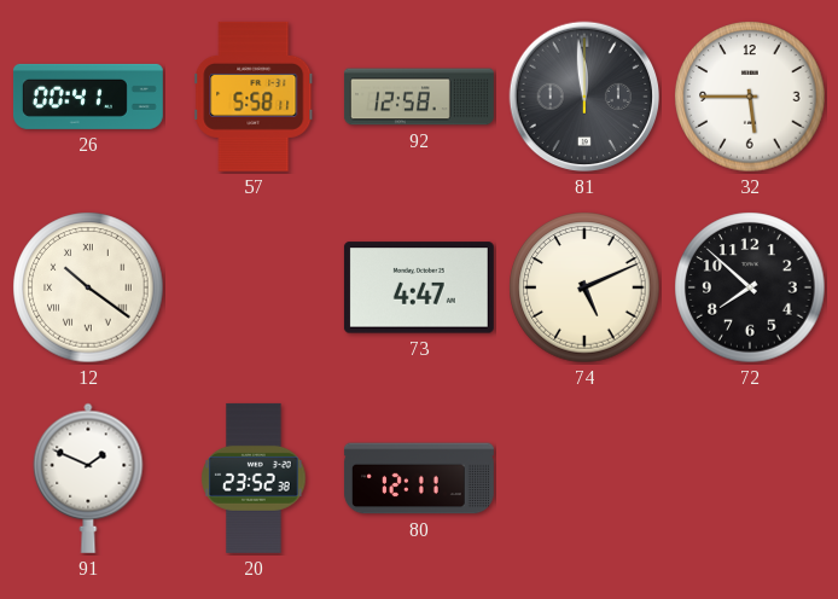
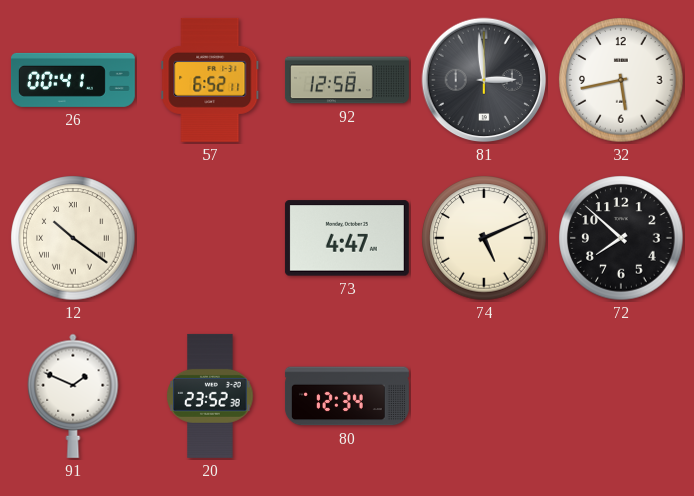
57: 5:58 -> 6:52 (210, 80)
81: 11:59 -> 2:59 (484, 80)
32: 5:45 -> 5:43 (621, 80)
80: 12:11 -> 12:34 (347, 396)
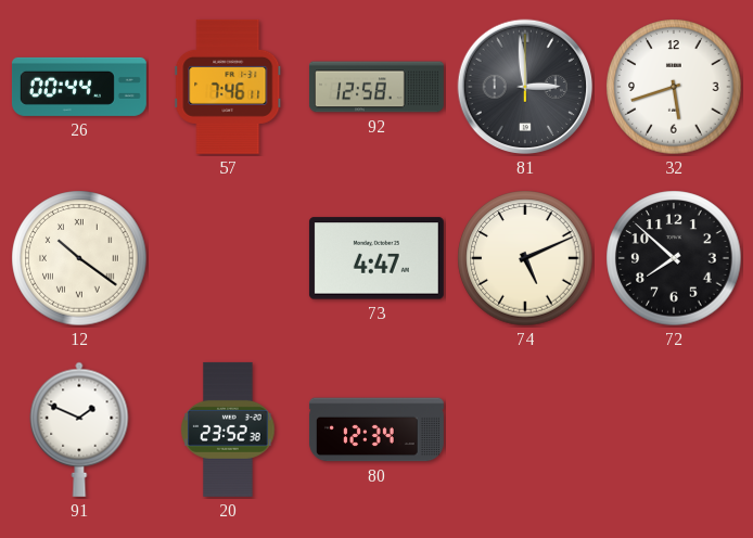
26: 00:41 -> 00:44 (79, 87)
57: 6:52 -> 7:46 (228, 87)
32: 5:43 -> 5:42 (674, 87)
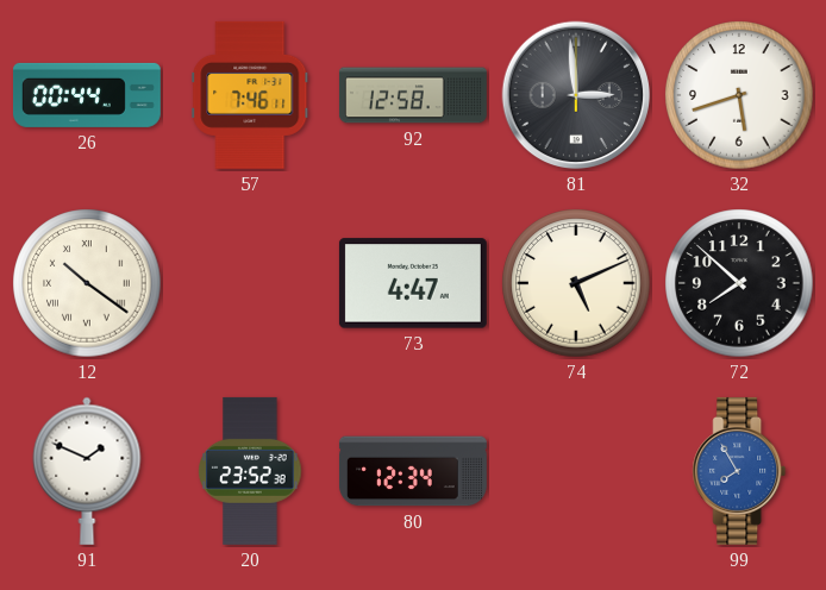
99: none -> 7:55 (739, 471)
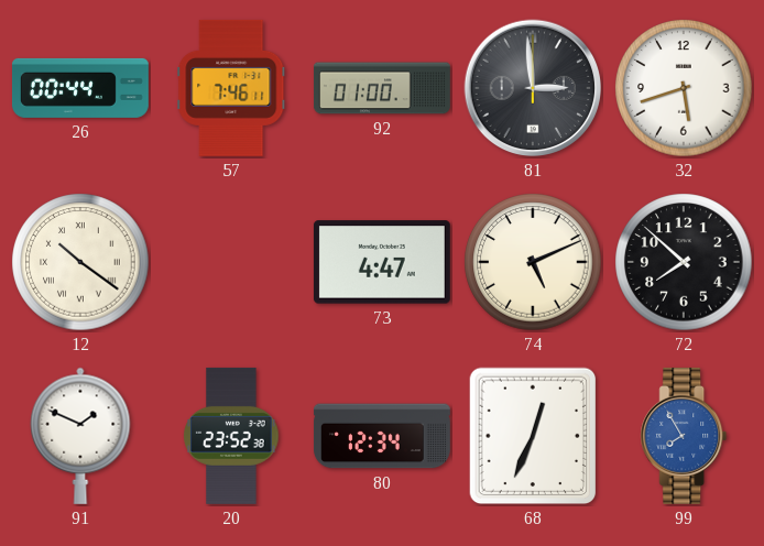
92: 12:58 -> 01:00 (382, 88)
68: none -> 12:34 (533, 436)
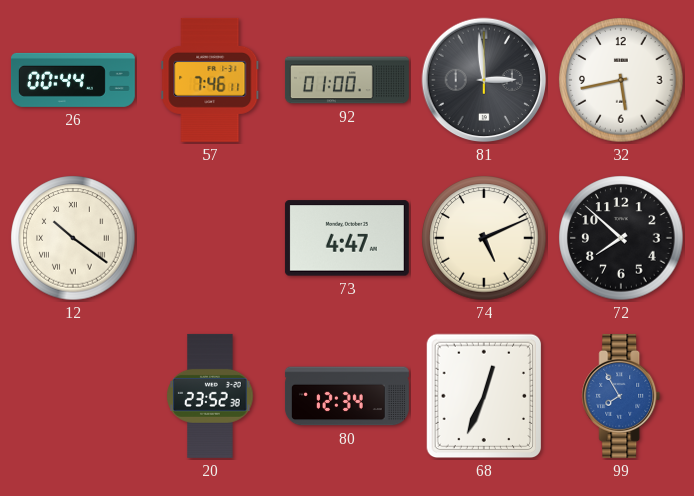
32: 5:42 -> 5:43 (621, 80)
91: 1:49 -> none (80, 436)
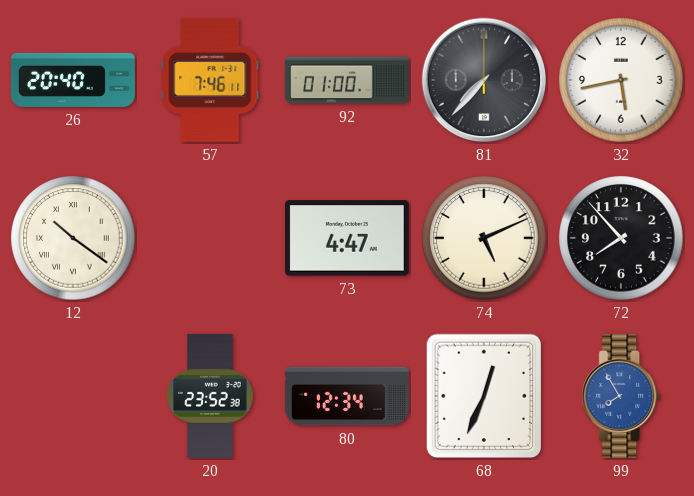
26: 00:44 -> 20:40 (73, 80)
81: 2:59 -> 7:37 (484, 80)
72: 7:52 -> 7:53 (621, 238)
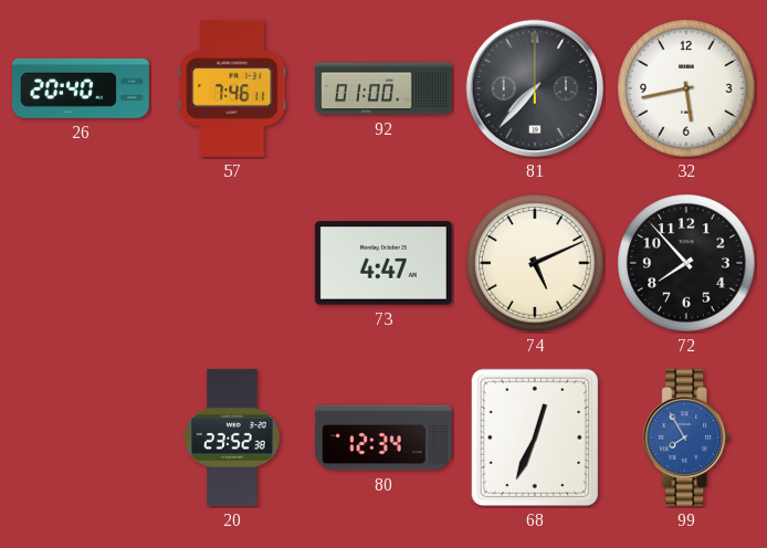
12: 10:21 -> none (73, 238)
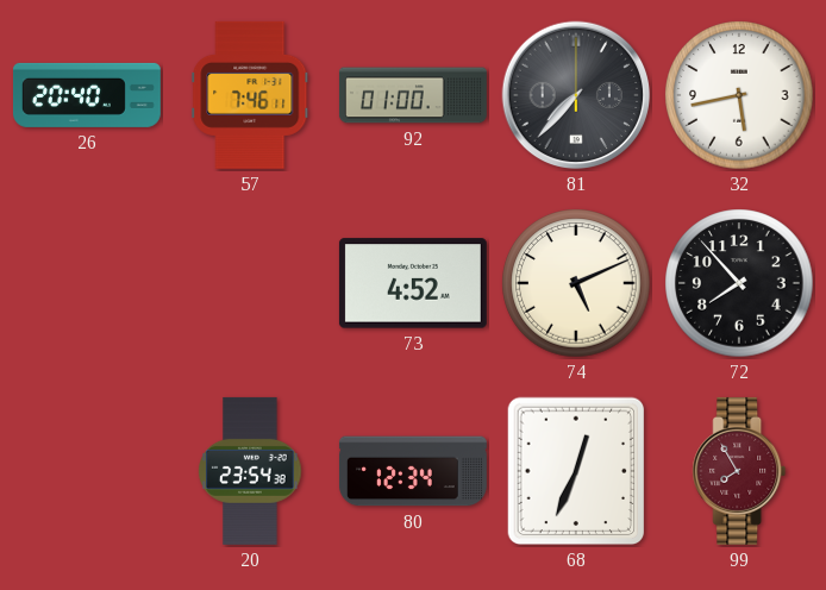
73: 4:47 -> 4:52 (413, 283)
20: 23:52 -> 23:54 (250, 471)
99 dial: blue -> burgundy (739, 471)
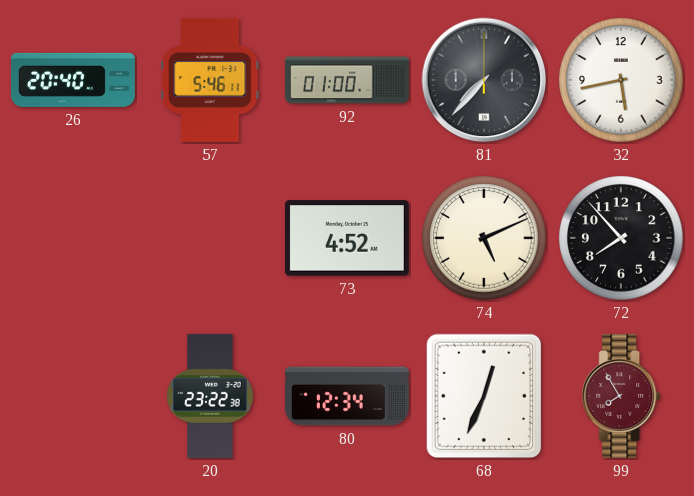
57: 7:46 -> 5:46 (210, 80)
20: 23:54 -> 23:22 (210, 396)
